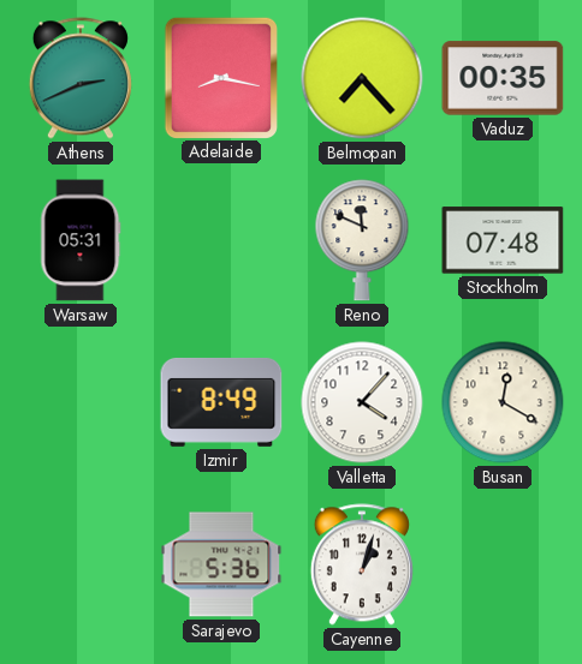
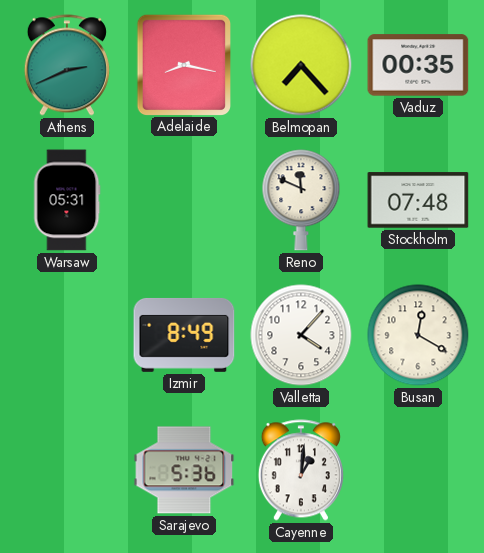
Cayenne: 1:03 -> 1:01 (301, 470)
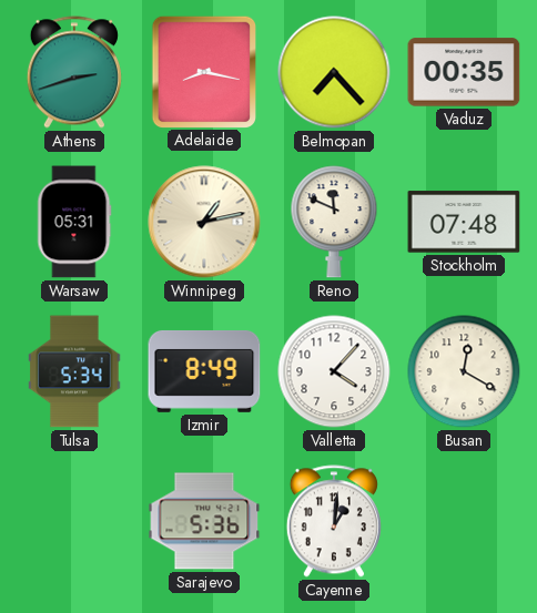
Athens: 2:41 -> 2:42 (74, 72)
Winnipeg: none -> 1:13 (204, 222)
Tulsa: none -> 5:34 (74, 371)
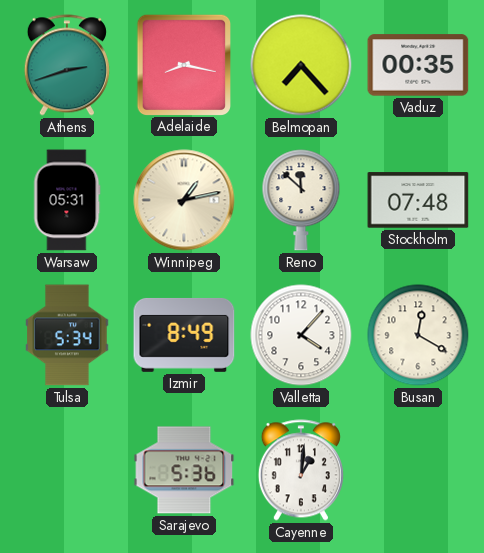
Reno: 11:49 -> 11:52 (301, 200)
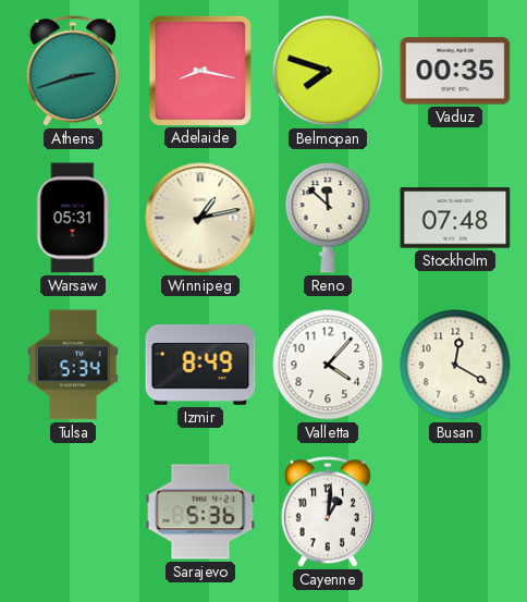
Belmopan: 7:23 -> 7:48 (328, 71)
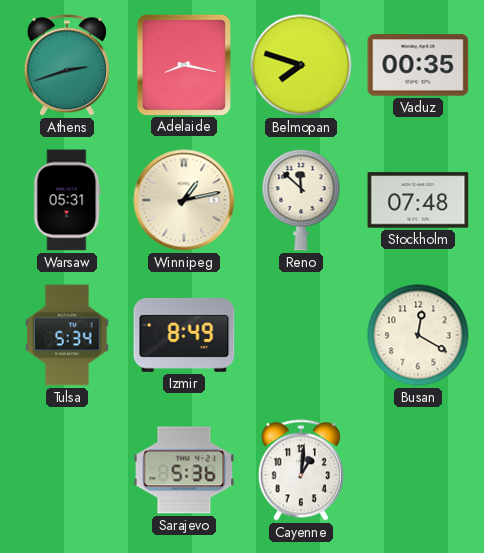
Valletta: 4:07 -> none (328, 365)
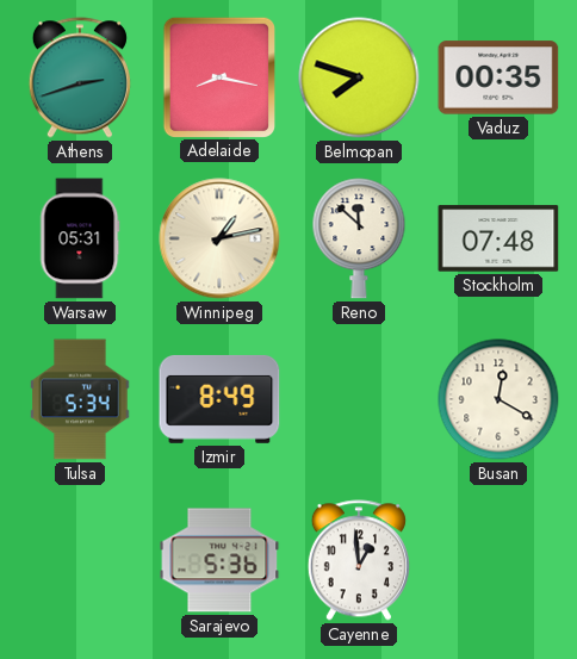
Cayenne: 1:01 -> 12:59 (359, 560)
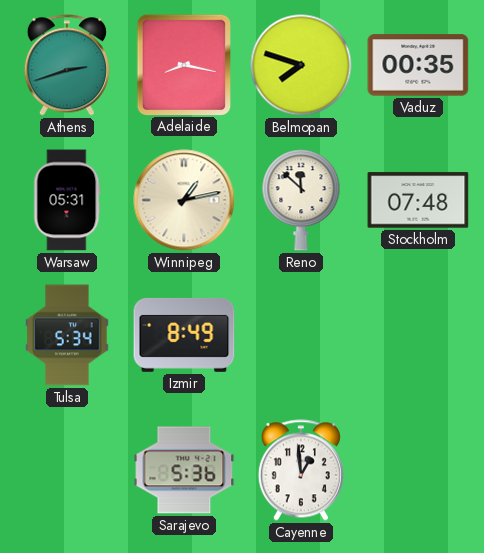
Busan: 12:20 -> none (498, 399)
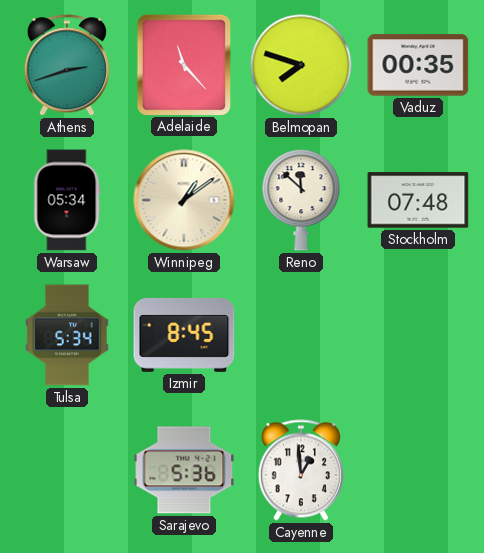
Adelaide: 8:17 -> 11:23 (183, 64)
Warsaw: 05:31 -> 05:34 (67, 200)
Winnipeg: 1:13 -> 1:09 (184, 200)
Izmir: 8:49 -> 8:45 (184, 335)
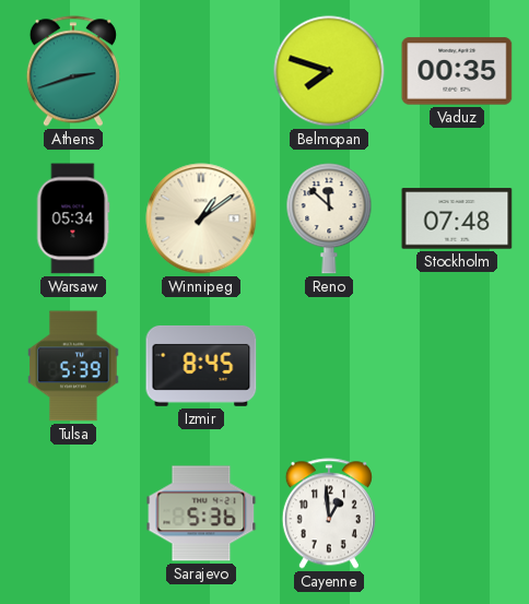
Adelaide: 11:23 -> none (183, 64)
Tulsa: 5:34 -> 5:39 (73, 366)
